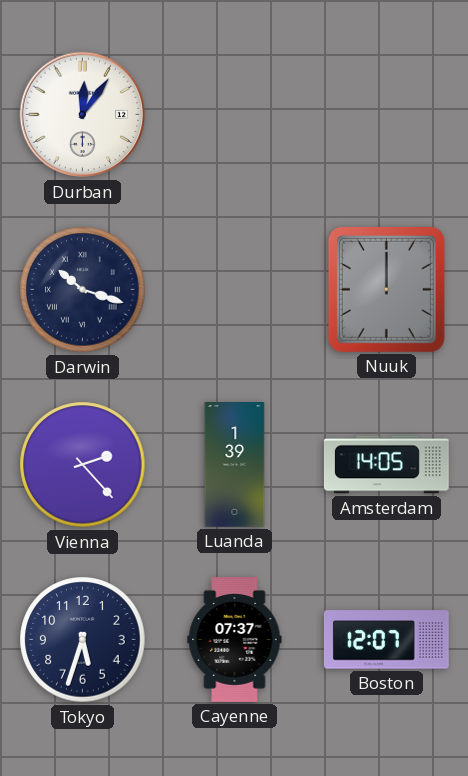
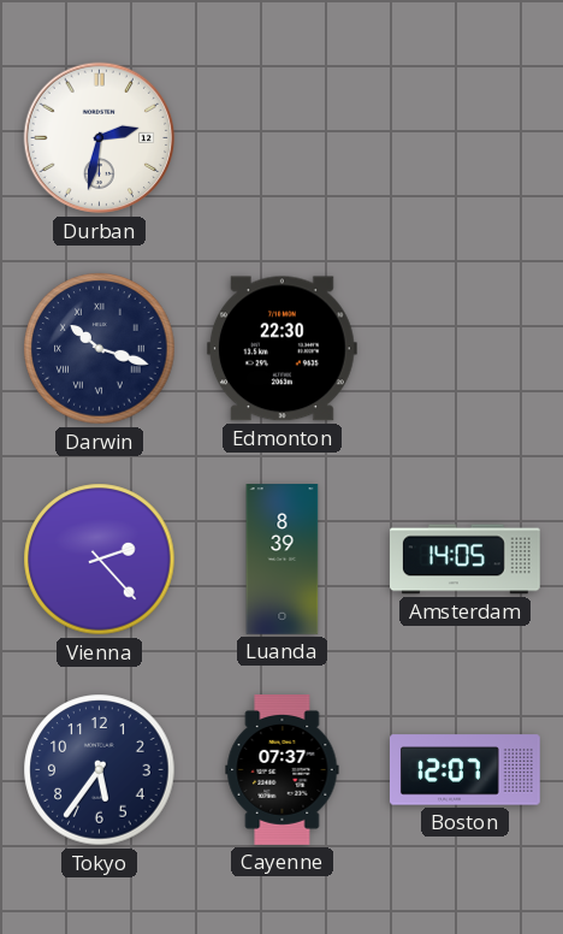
Durban: 12:06 -> 2:32 (100, 138)
Edmonton: none -> 22:30 (281, 349)
Nuuk: 12:00 -> none (386, 289)
Luanda: 1:39 -> 8:39 (283, 560)
Tokyo: 5:33 -> 5:36 (100, 770)
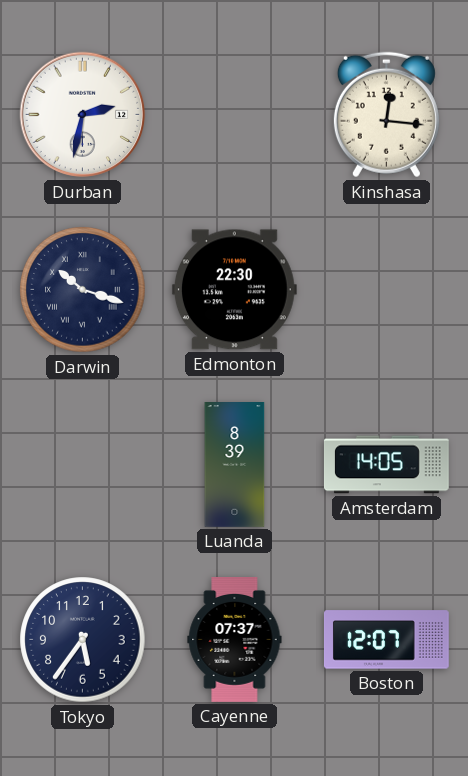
Kinshasa: none -> 12:16 (386, 115)
Vienna: 2:23 -> none (100, 560)
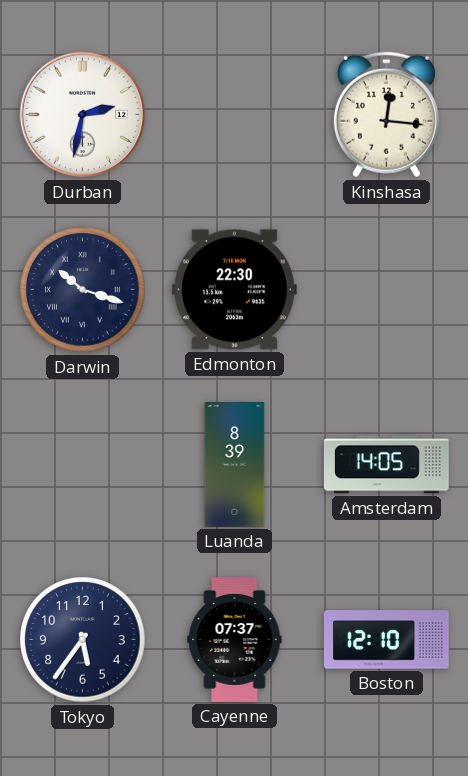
Boston: 12:07 -> 12:10 (386, 640)
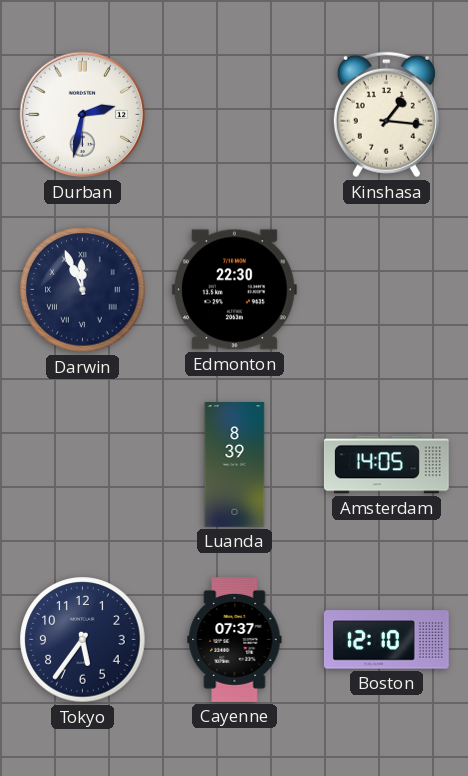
Kinshasa: 12:16 -> 1:16 (386, 115)
Darwin: 10:18 -> 11:56 (83, 290)
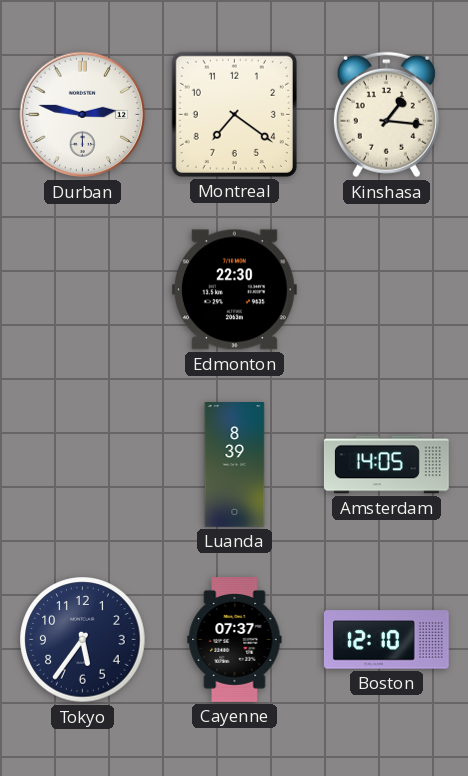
Durban: 2:32 -> 2:47 (83, 115)
Montreal: none -> 7:21 (234, 114)
Darwin: 11:56 -> none (83, 290)
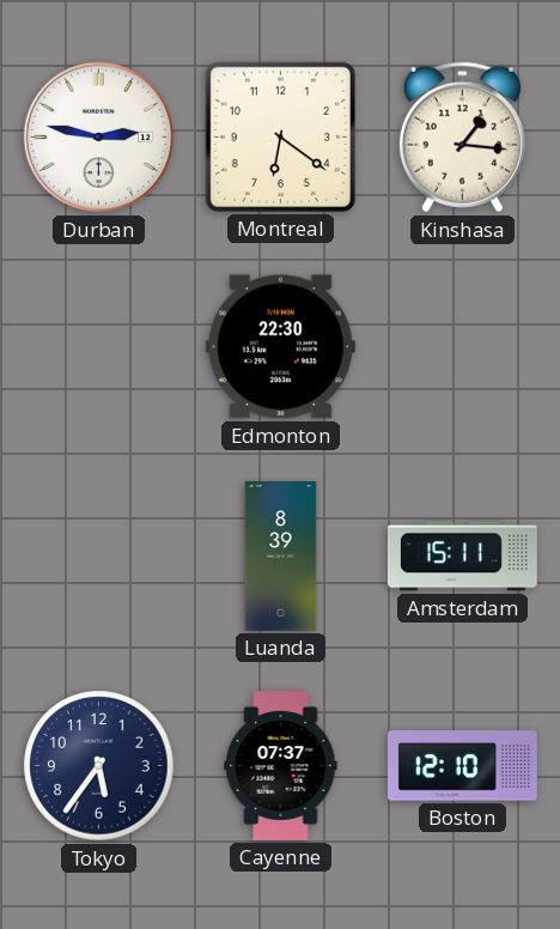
Montreal: 7:21 -> 6:21 (280, 136)
Amsterdam: 14:05 -> 15:11 (462, 557)
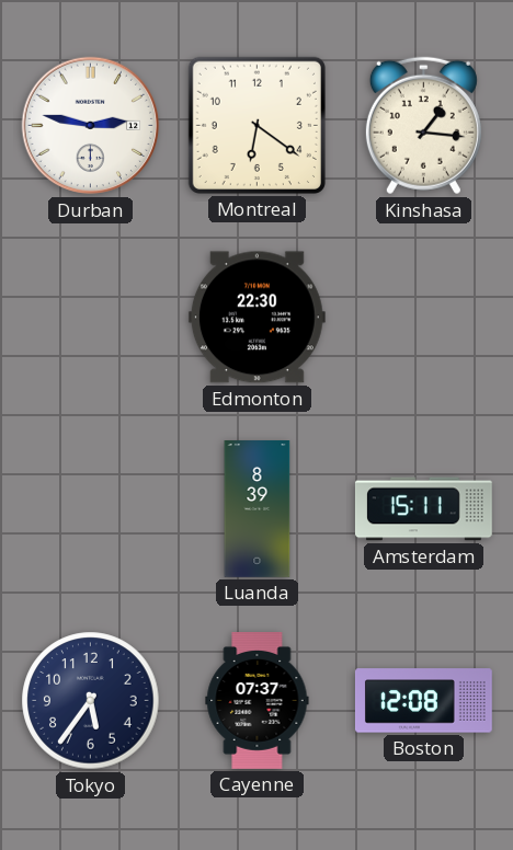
Boston: 12:10 -> 12:08 (423, 701)
